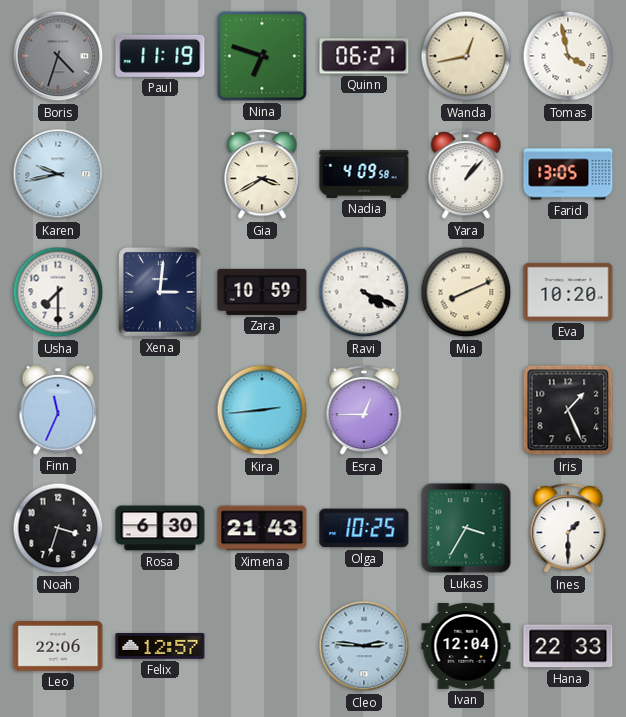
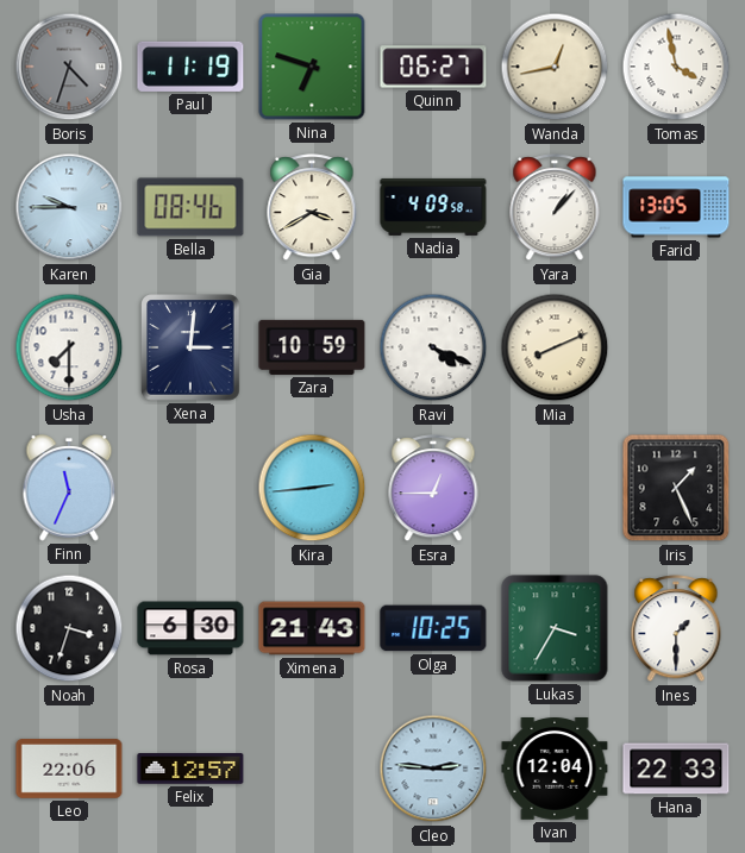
Karen: 9:43 -> 9:45 (69, 207)
Bella: none -> 08:46 (190, 207)
Eva: 10:20 -> none (568, 292)
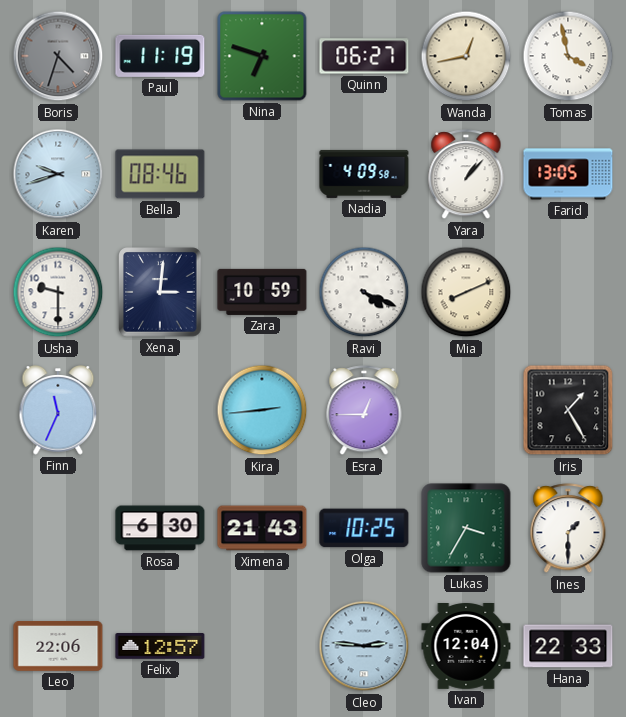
Karen: 9:45 -> 9:42 (58, 174)
Gia: 3:40 -> none (312, 208)
Usha: 7:30 -> 9:30 (58, 292)
Iris: 1:26 -> 1:25 (568, 410)
Noah: 3:33 -> none (69, 628)
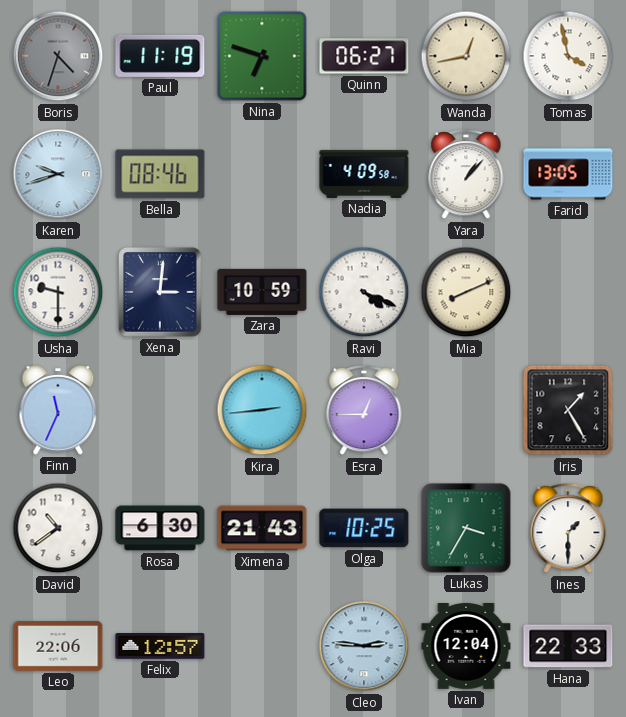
David: none -> 10:39 (58, 528)
